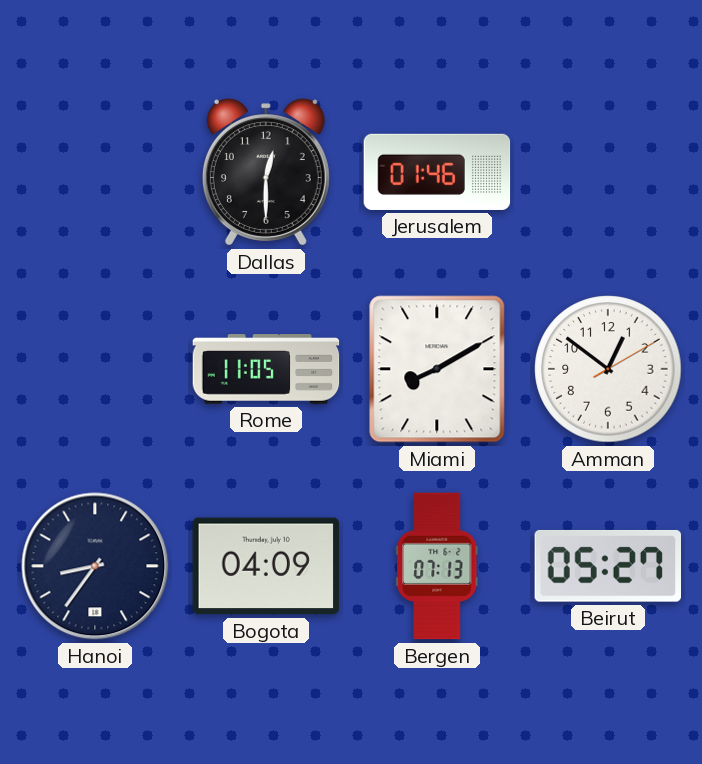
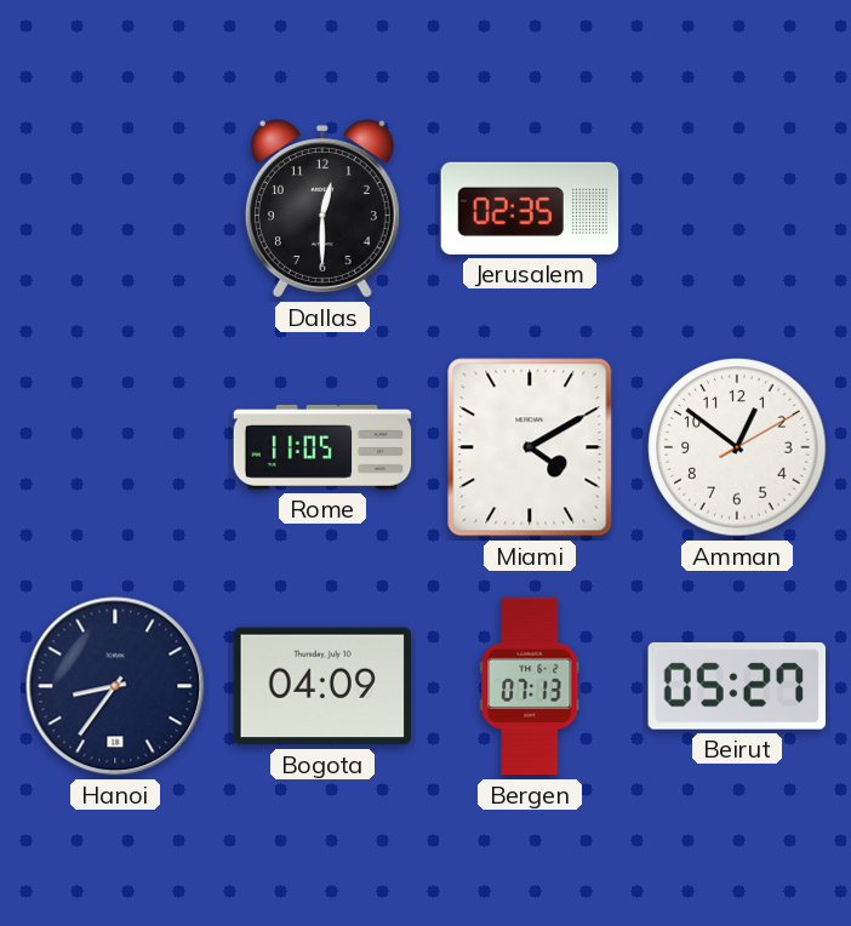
Jerusalem: 01:46 -> 02:35 (530, 208)
Miami: 8:10 -> 4:10 (530, 447)
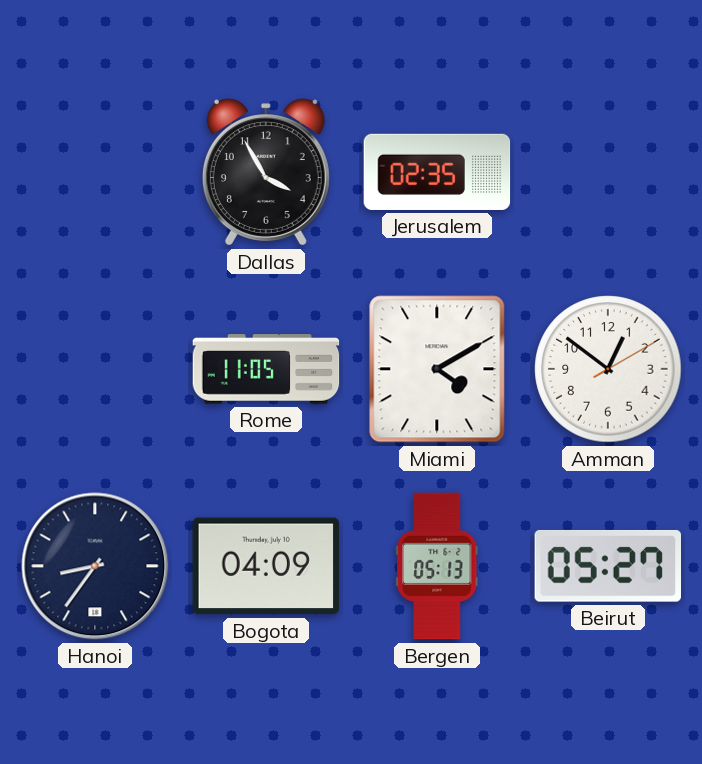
Dallas: 12:30 -> 3:55 (266, 172)
Bergen: 07:13 -> 05:13 (437, 566)
